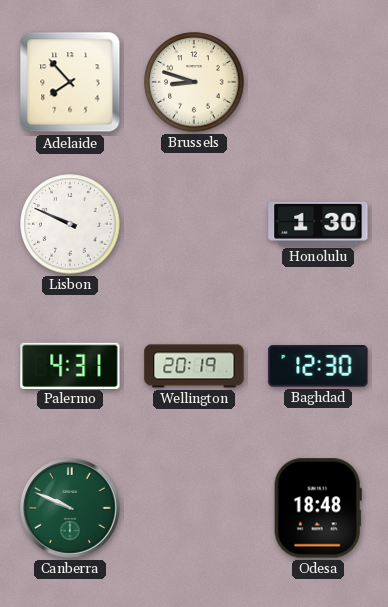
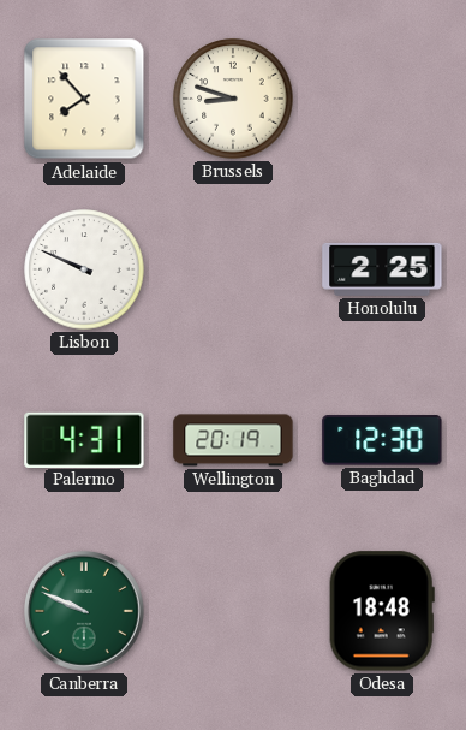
Honolulu: 1:30 -> 2:25 (382, 269)
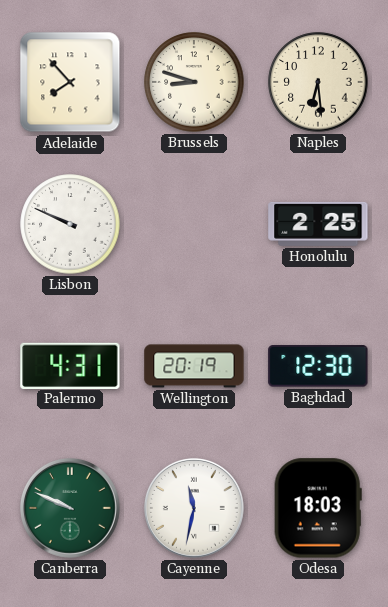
Naples: none -> 6:29 (318, 82)
Cayenne: none -> 11:32 (194, 508)
Odesa: 18:48 -> 18:03 (318, 508)
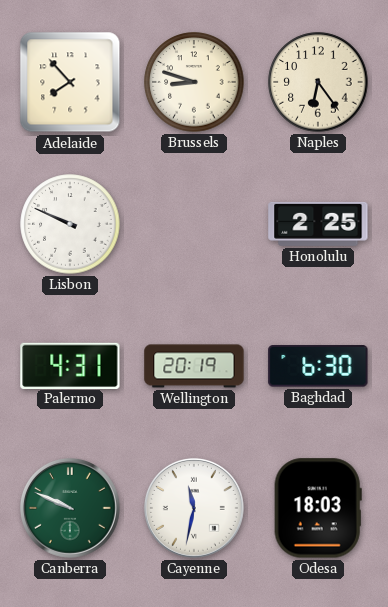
Naples: 6:29 -> 6:24 (318, 82)
Baghdad: 12:30 -> 6:30 (318, 366)
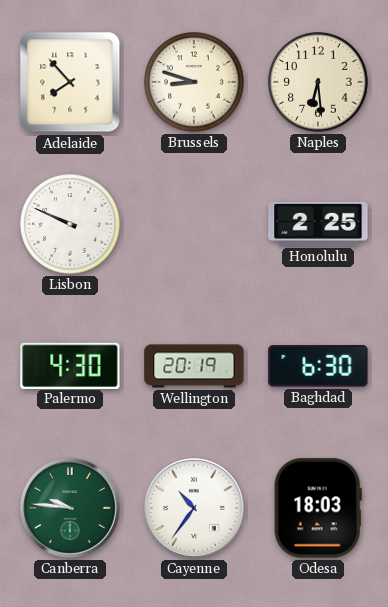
Naples: 6:24 -> 6:29 (318, 82)
Palermo: 4:31 -> 4:30 (70, 365)
Canberra: 9:49 -> 9:46 (70, 508)
Cayenne: 11:32 -> 10:36 (194, 508)
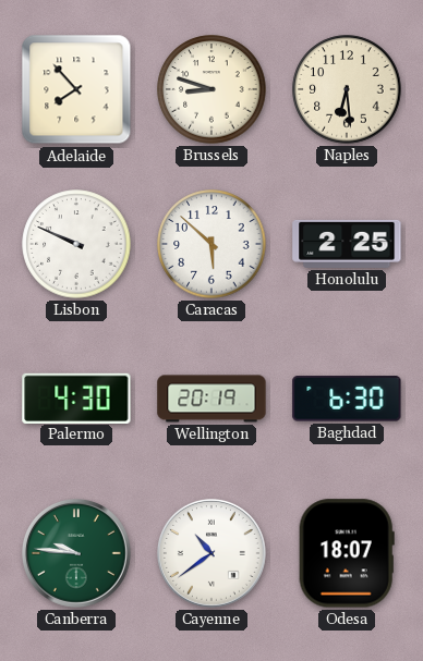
Caracas: none -> 5:52 (211, 244)
Cayenne: 10:36 -> 10:39 (211, 553)
Odesa: 18:03 -> 18:07 (347, 553)
